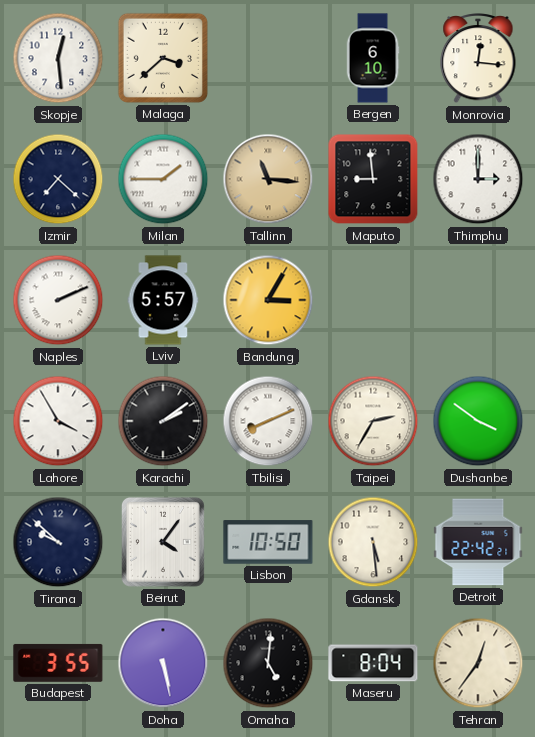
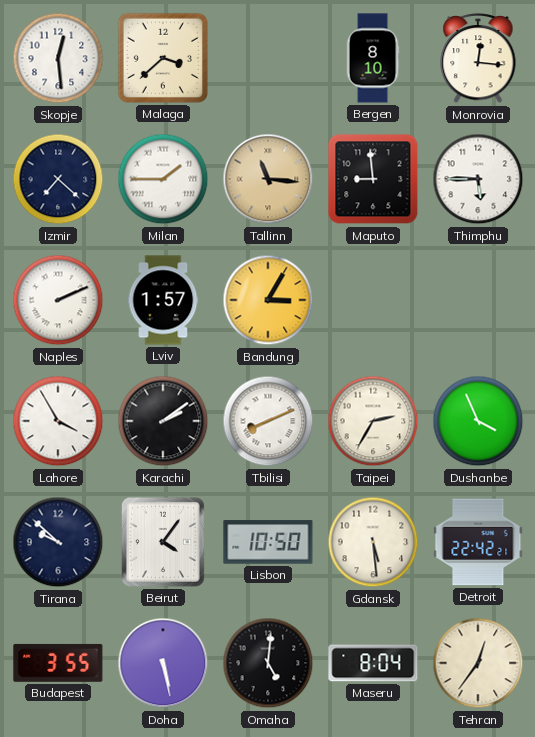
Bergen: 6:10 -> 8:10 (373, 58)
Thimphu: 3:00 -> 5:45 (478, 179)
Lviv: 5:57 -> 1:57 (163, 300)
Dushanbe: 3:51 -> 3:56 (478, 421)
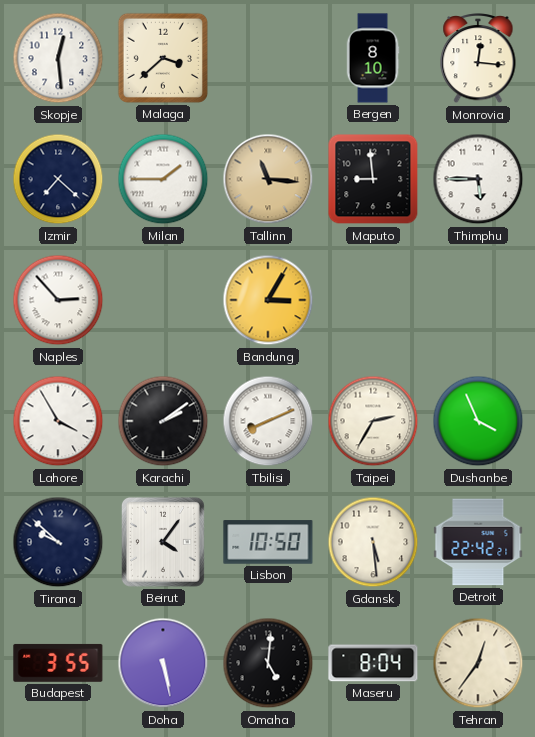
Naples: 2:11 -> 2:53 (58, 300)
Lviv: 1:57 -> none (163, 300)
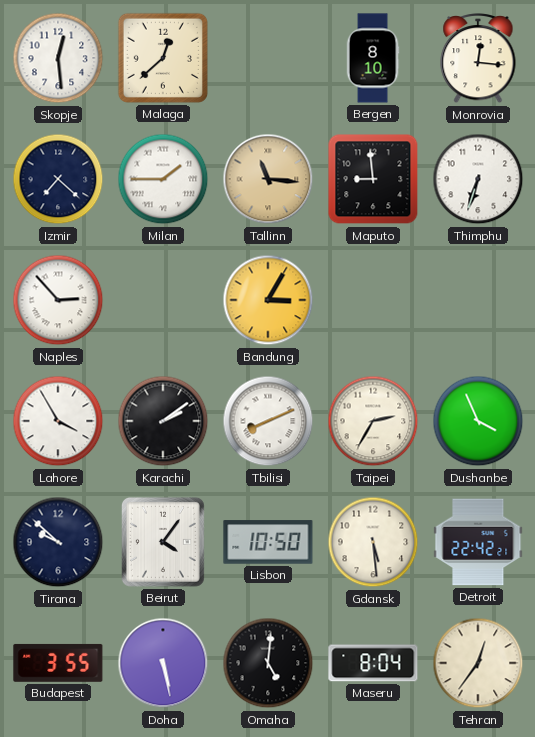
Malaga: 3:38 -> 12:38 (163, 58)
Thimphu: 5:45 -> 6:33 (478, 179)
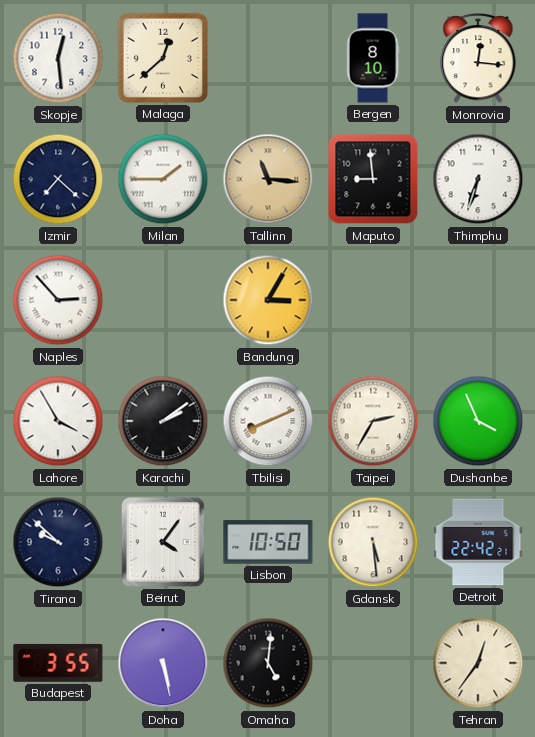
Maseru: 8:04 -> none (373, 663)
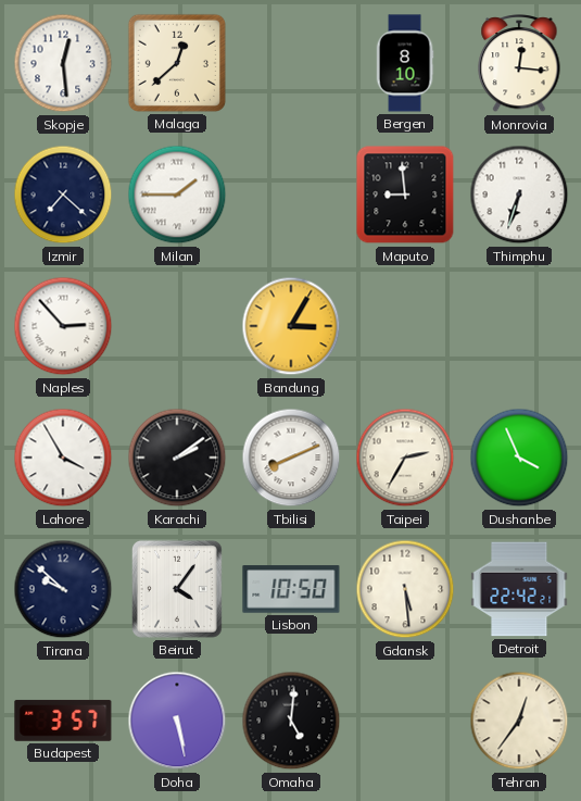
Tallinn: 11:16 -> none (268, 179)
Budapest: 3:55 -> 3:57 (63, 721)
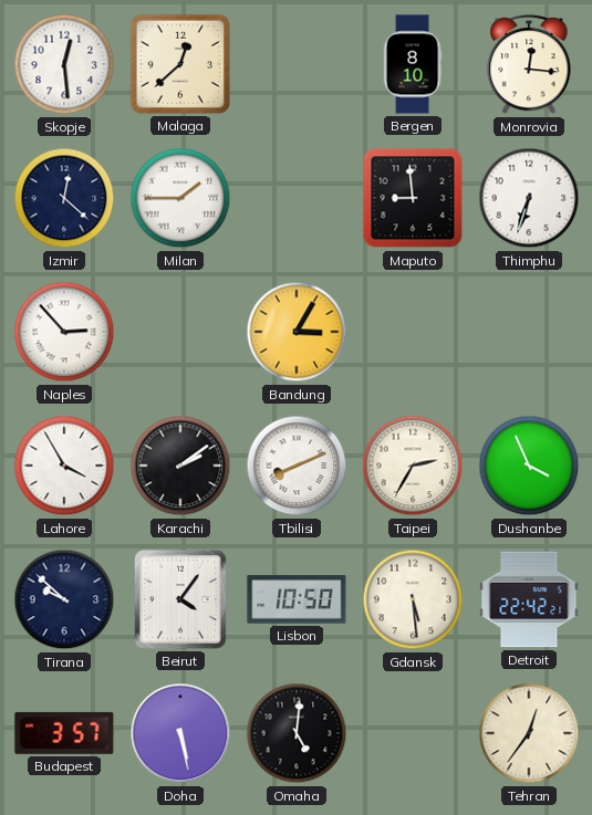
Izmir: 7:22 -> 12:22 (64, 198)
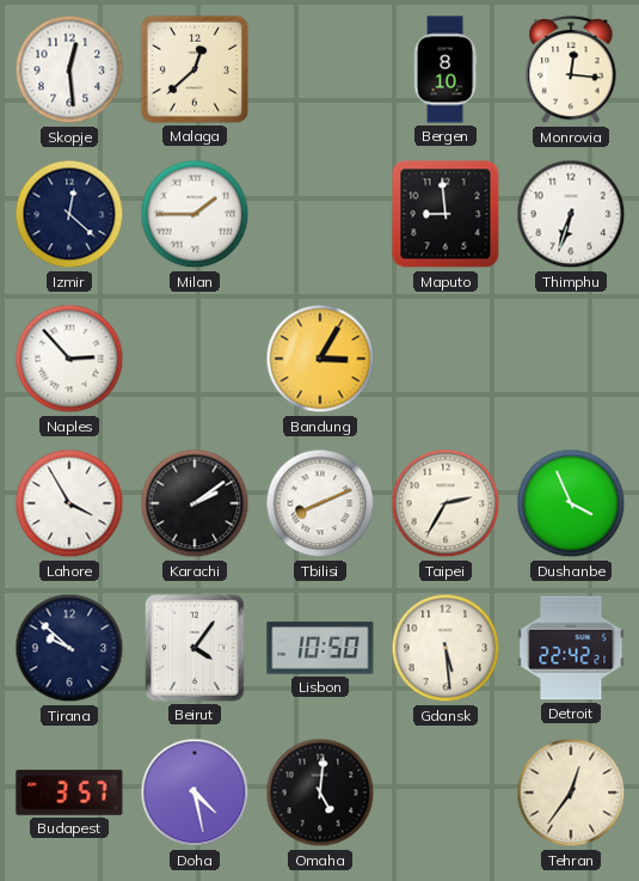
Doha: 5:28 -> 4:28 (195, 793)
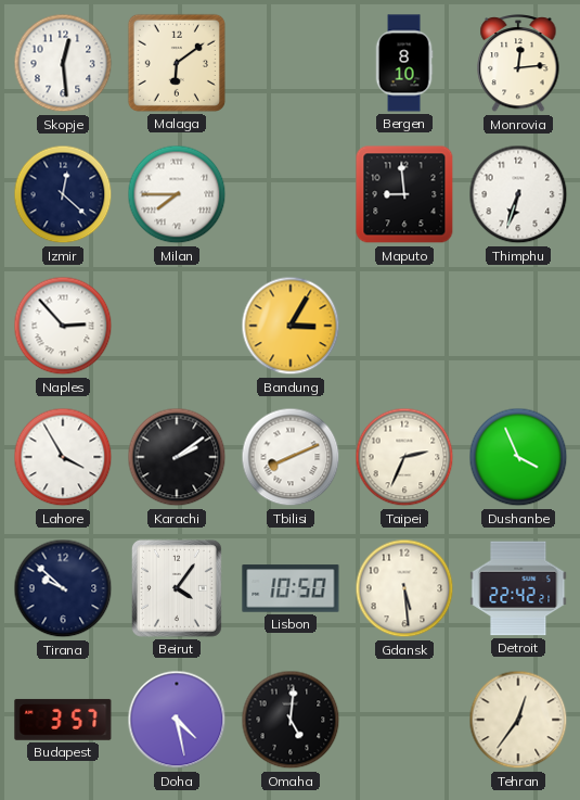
Malaga: 12:38 -> 6:09 (177, 63)
Monrovia: 12:16 -> 12:14 (518, 64)
Milan: 1:45 -> 7:45 (177, 194)
Taipei: 2:35 -> 2:34 (404, 457)
